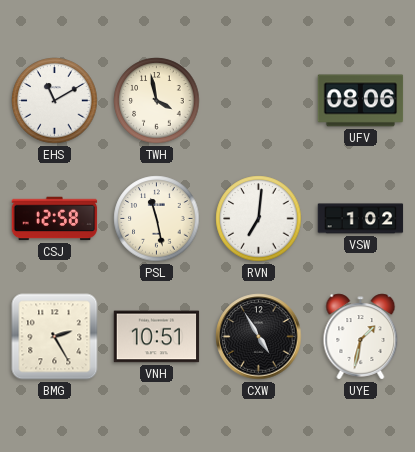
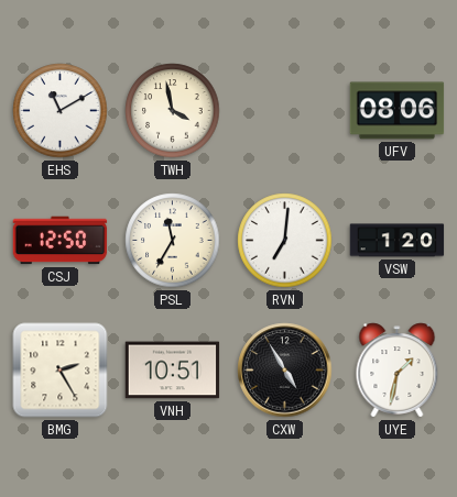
CSJ: 12:58 -> 12:50 (61, 241)
PSL: 11:28 -> 11:35 (173, 241)
VSW: 1:02 -> 1:20 (398, 241)
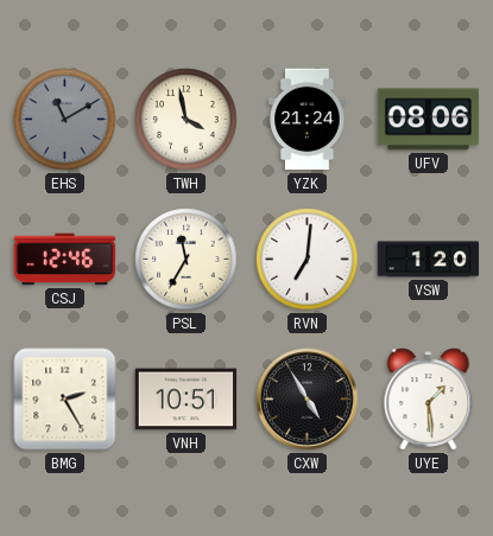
EHS dial: white -> grey (65, 120)
YZK: none -> 21:24 (308, 120)
CSJ: 12:50 -> 12:46 (65, 260)
UYE: 1:32 -> 1:29 (429, 400)
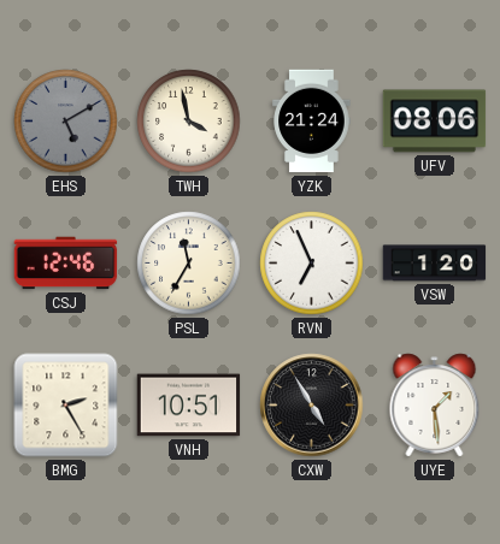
EHS: 11:10 -> 5:10 (66, 122)
RVN: 7:01 -> 6:56 (312, 264)
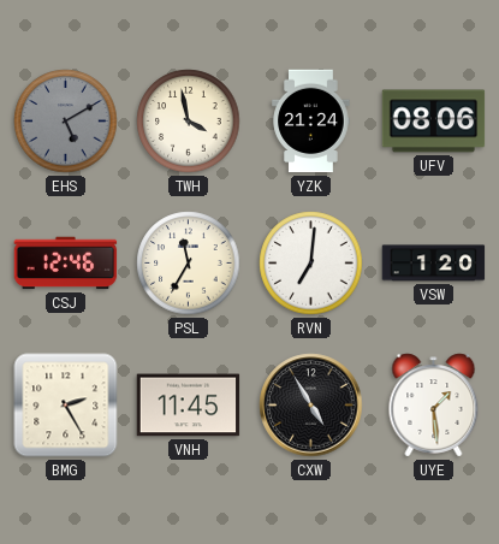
RVN: 6:56 -> 7:01 (311, 264)
VNH: 10:51 -> 11:45 (189, 406)
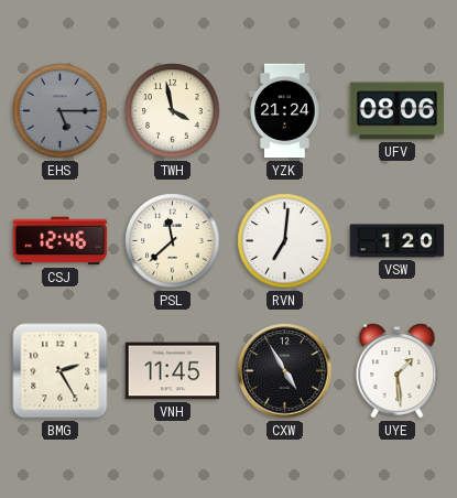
EHS: 5:10 -> 5:15 (61, 111)
PSL: 11:35 -> 11:38 (173, 241)
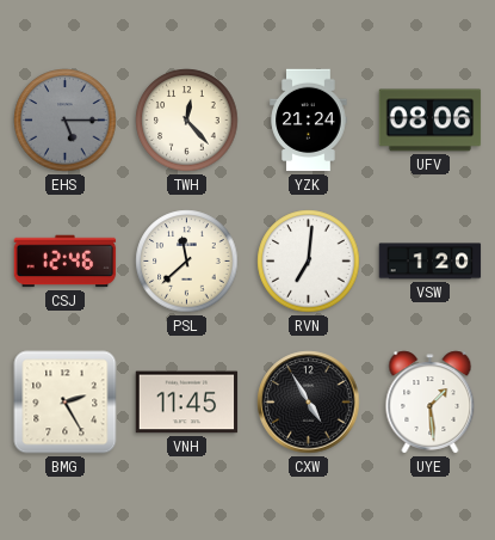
TWH: 3:58 -> 12:23 (187, 121)
